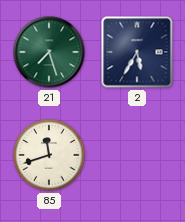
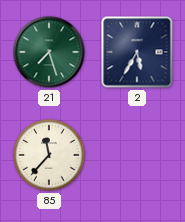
85: 11:42 -> 11:37 (49, 155)
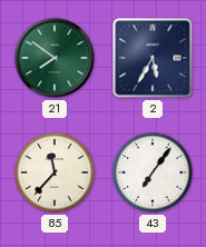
21: 7:27 -> 7:51 (55, 58)
43: none -> 7:06 (153, 172)
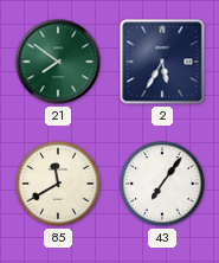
85: 11:37 -> 11:40 (58, 184)
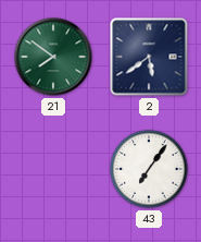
2: 5:35 -> 5:39 (149, 57)
85: 11:40 -> none (58, 184)
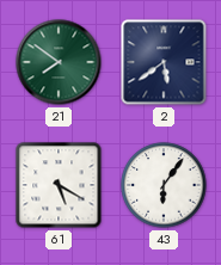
61: none -> 5:20 (59, 185)
43: 7:06 -> 6:06 (164, 185)
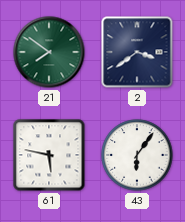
2: 5:39 -> 3:39 (137, 52)
61: 5:20 -> 5:47 (49, 155)
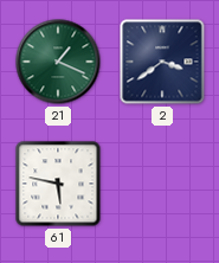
21: 7:51 -> 1:19 (58, 62)
43: 6:06 -> none (137, 155)
